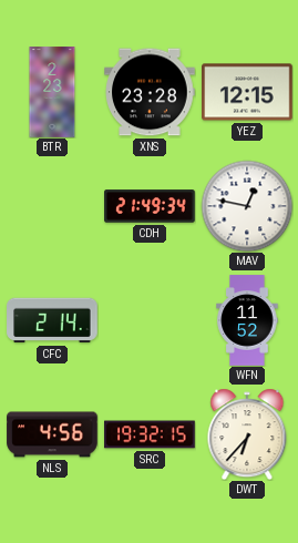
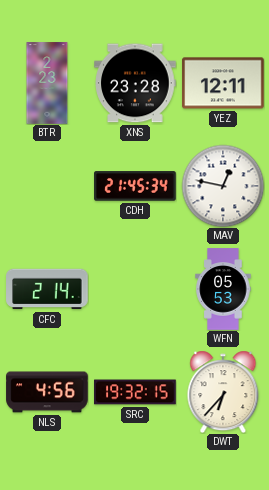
YEZ: 12:15 -> 12:11 (223, 83)
CDH: 21:49 -> 21:45 (135, 186)
WFN: 11:52 -> 05:53 (223, 289)
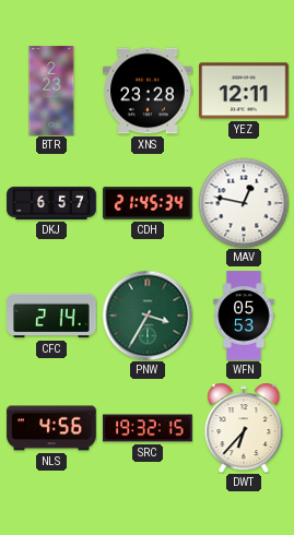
DKJ: none -> 6:57 (51, 203)
PNW: none -> 3:35 (148, 316)
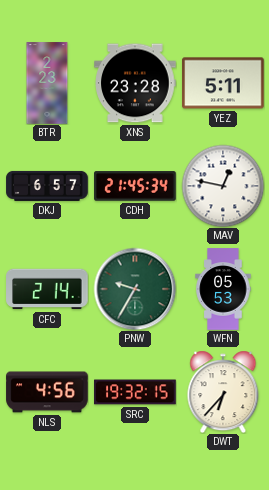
YEZ: 12:11 -> 5:11 (223, 83)
PNW: 3:35 -> 9:35 (135, 289)
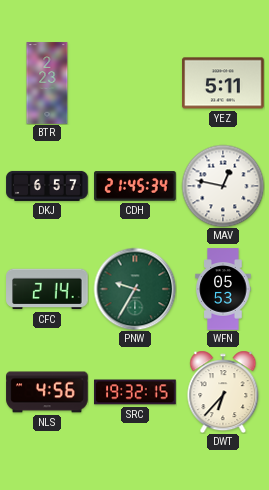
XNS: 23:28 -> none (135, 83)
